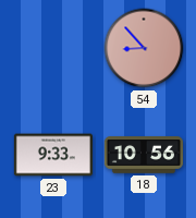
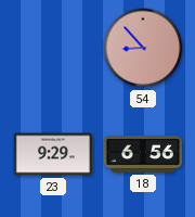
23: 9:33 -> 9:29 (53, 154)
18: 10:56 -> 6:56 (143, 154)
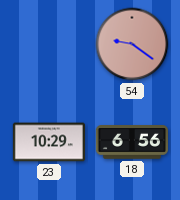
54: 8:53 -> 9:21 (132, 44)
23: 9:29 -> 10:29 (49, 142)
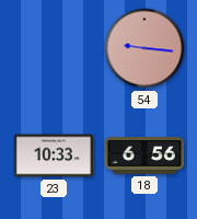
54: 9:21 -> 9:16 (144, 48)
23: 10:29 -> 10:33 (54, 155)
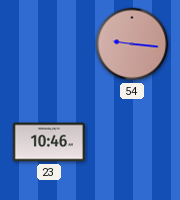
23: 10:33 -> 10:46 (49, 142)
18: 6:56 -> none (144, 155)
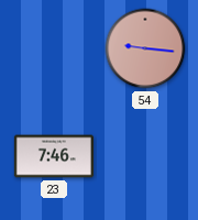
23: 10:46 -> 7:46 (54, 156)
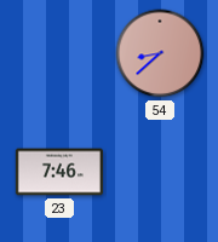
54: 9:16 -> 8:38 (160, 53)
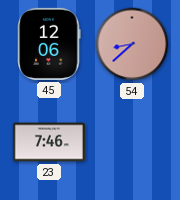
45: none -> 12:06 (49, 44)
